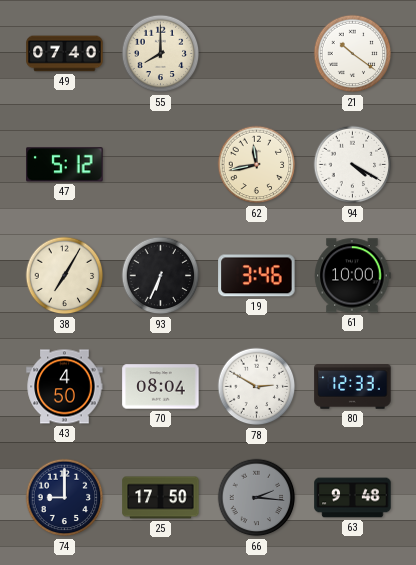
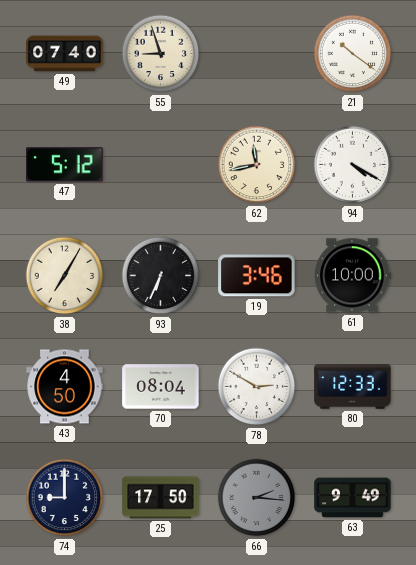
55: 8:00 -> 8:57 (161, 54)
63: 9:48 -> 9:49 (353, 498)
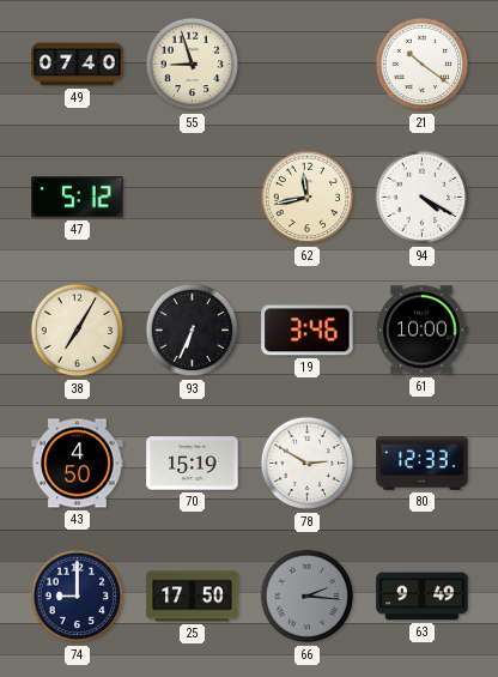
70: 08:04 -> 15:19 (193, 464)
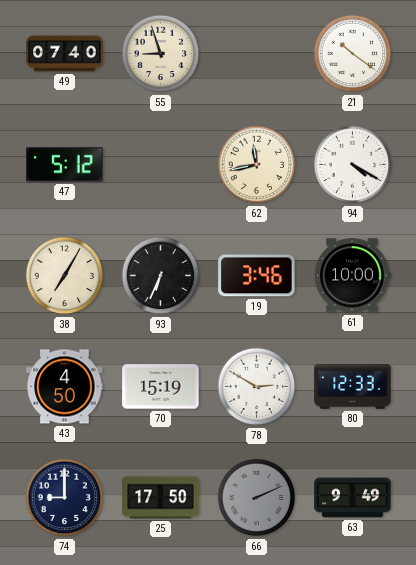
66: 2:16 -> 2:11 (257, 498)
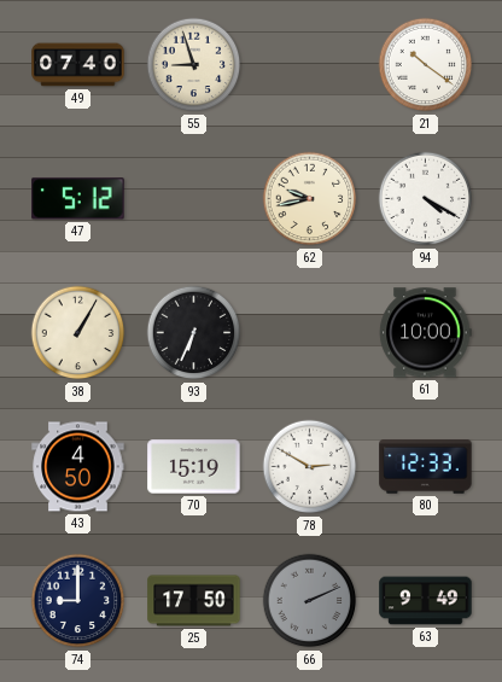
62: 11:43 -> 9:43 (310, 199)
38: 7:05 -> 1:05 (78, 333)
19: 3:46 -> none (257, 276)
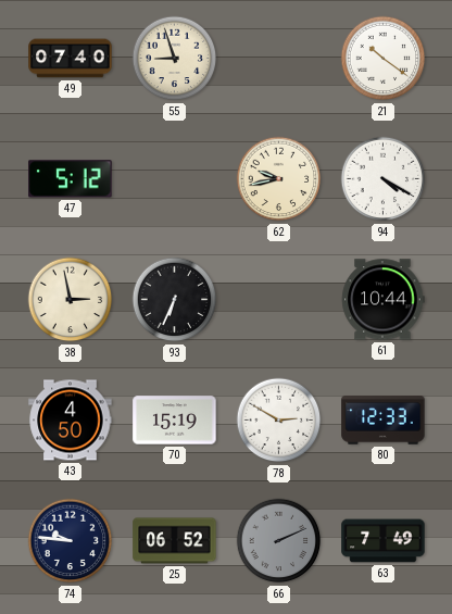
38: 1:05 -> 2:58 (71, 300)
61: 10:00 -> 10:44 (384, 300)
74: 9:00 -> 9:46 (71, 541)
25: 17:50 -> 06:52 (175, 541)
63: 9:49 -> 7:49 (384, 541)
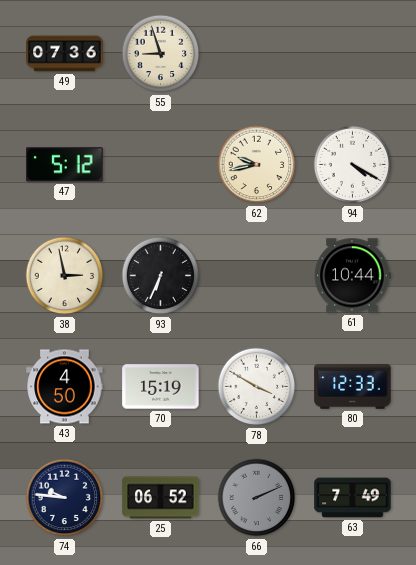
49: 07:40 -> 07:36 (65, 54)
21: 10:21 -> none (384, 59)
78: 2:50 -> 3:50 (257, 387)
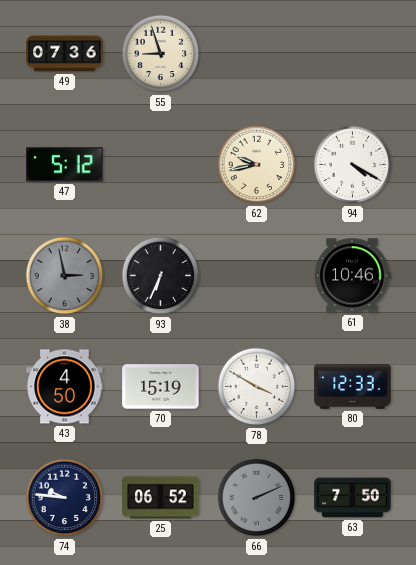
38 dial: cream -> grey (65, 276)
61: 10:44 -> 10:46 (353, 276)
63: 7:49 -> 7:50 (353, 498)
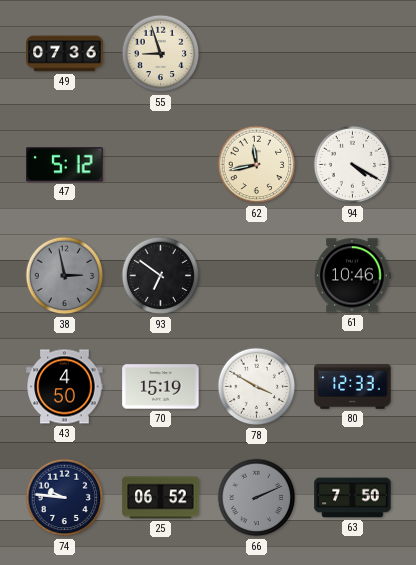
62: 9:43 -> 11:43 (257, 165)
93: 6:34 -> 6:51 (161, 276)
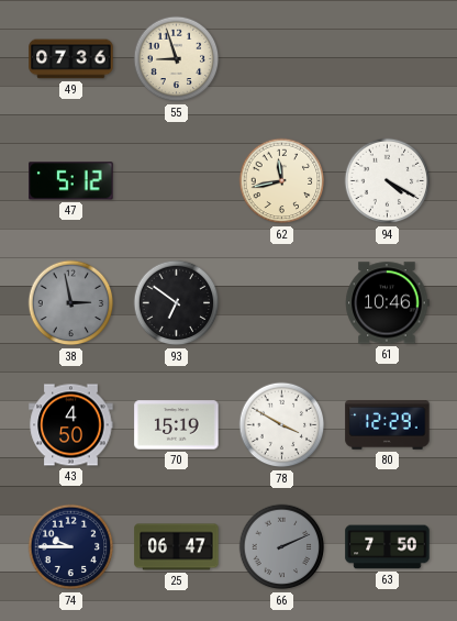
80: 12:33 -> 12:29 (388, 425)
74: 9:46 -> 9:45 (71, 547)
25: 06:52 -> 06:47 (177, 547)
